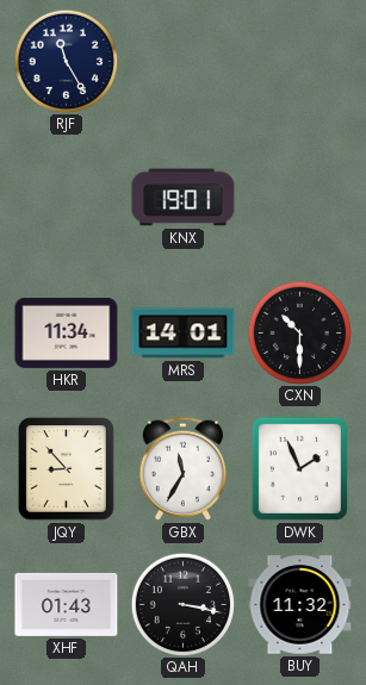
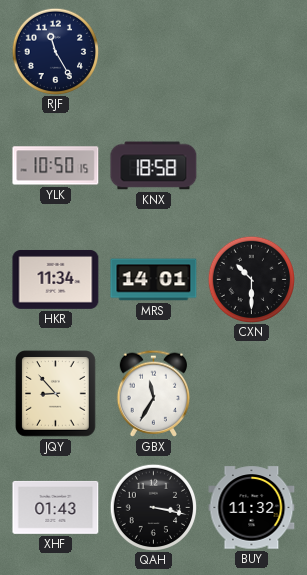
YLK: none -> 10:50 (56, 166)
KNX: 19:01 -> 18:58 (154, 166)
DWK: 1:56 -> none (299, 468)
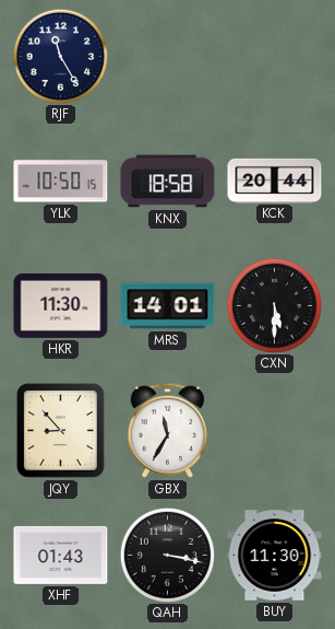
KCK: none -> 20:44 (275, 180)
HKR: 11:34 -> 11:30 (61, 305)
CXN: 10:30 -> 5:30 (274, 305)
BUY: 11:32 -> 11:30 (275, 556)
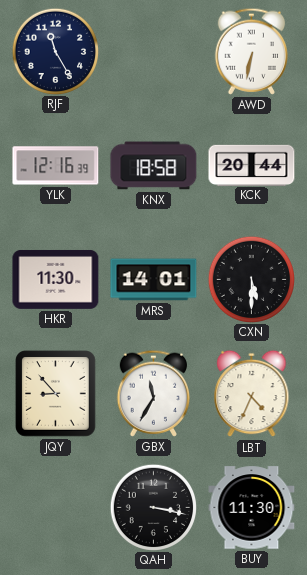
AWD: none -> 6:32 (252, 51)
YLK: 10:50 -> 12:16 (56, 166)
LBT: none -> 4:34 (252, 394)
XHF: 01:43 -> none (61, 555)
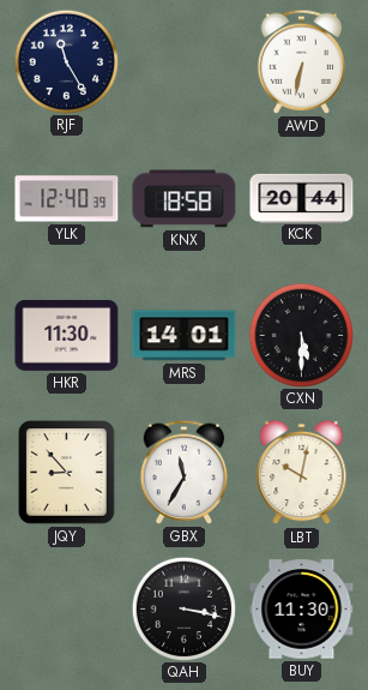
YLK: 12:16 -> 12:40 (67, 199)
LBT: 4:34 -> 10:02 (302, 473)
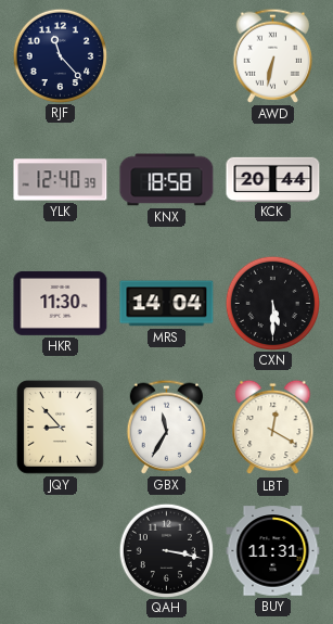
RJF: 11:25 -> 11:23 (60, 55)
MRS: 14:01 -> 14:04 (167, 304)
LBT: 10:02 -> 12:20 (273, 428)
BUY: 11:30 -> 11:31 (273, 551)
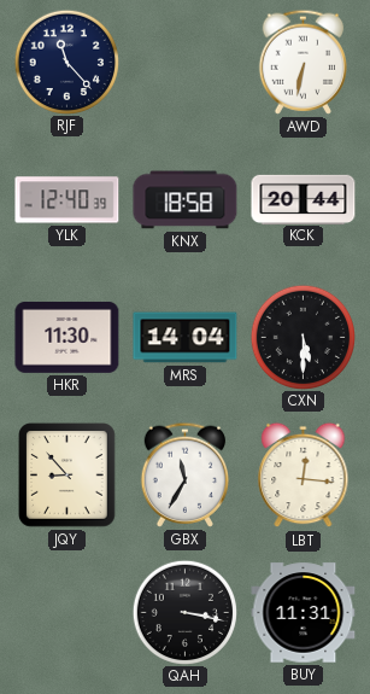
LBT: 12:20 -> 12:16 (304, 476)
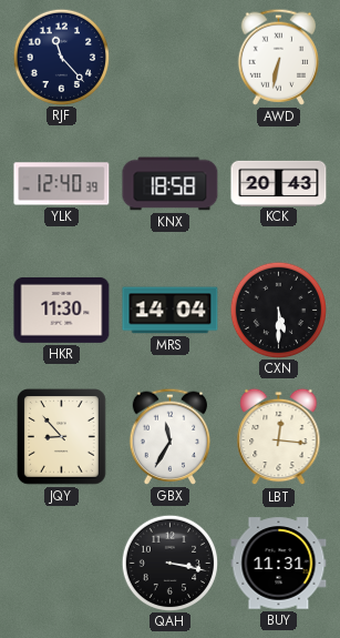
KCK: 20:44 -> 20:43 (279, 183)
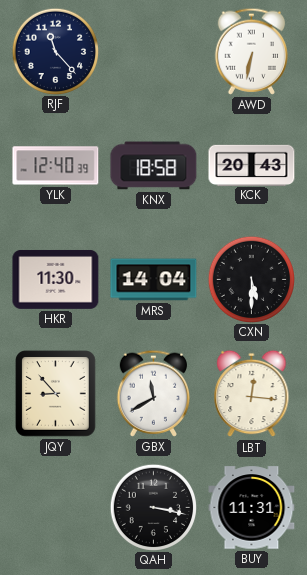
GBX: 11:35 -> 11:40 (154, 393)
